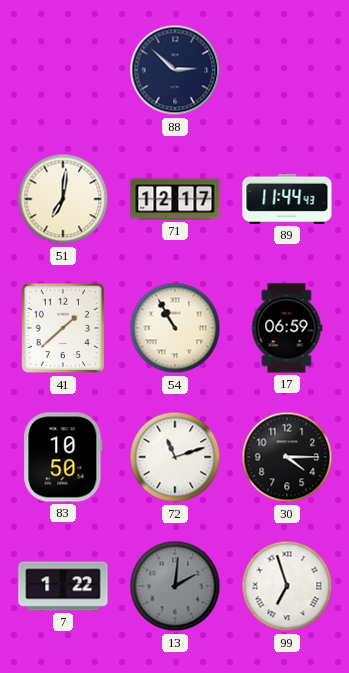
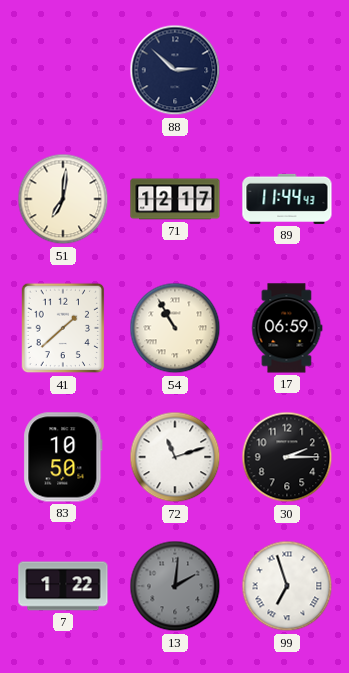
30: 4:15 -> 2:15 (287, 457)
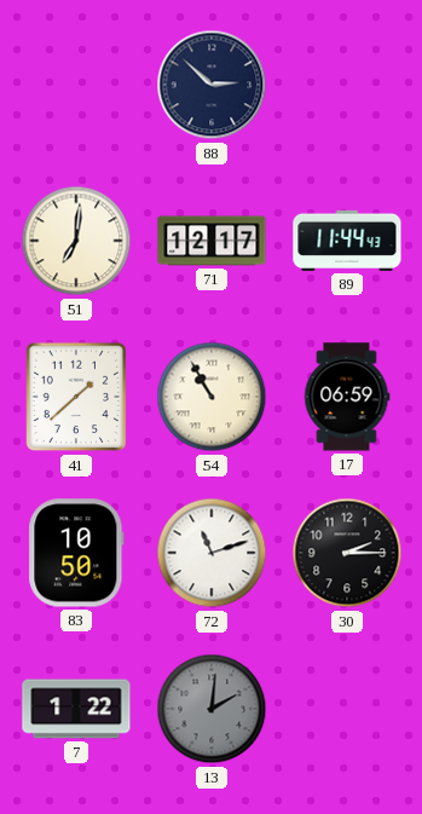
99: 6:57 -> none (287, 586)
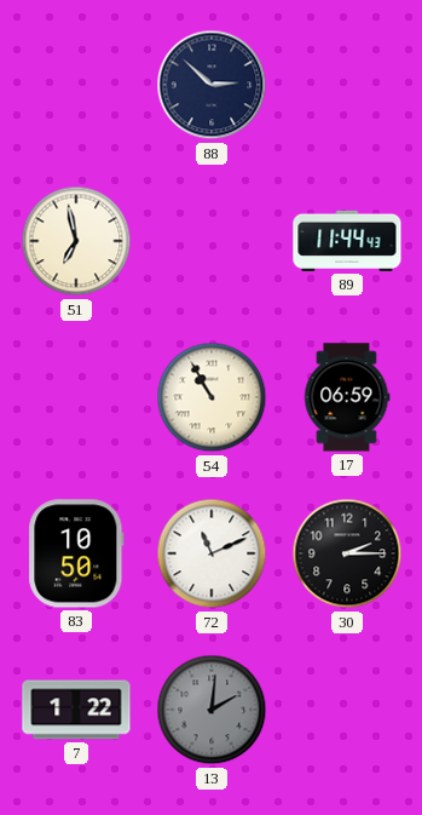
51: 7:01 -> 6:58 (76, 241)
71: 12:17 -> none (212, 241)
41: 1:38 -> none (76, 397)
72: 11:12 -> 11:11 (212, 553)
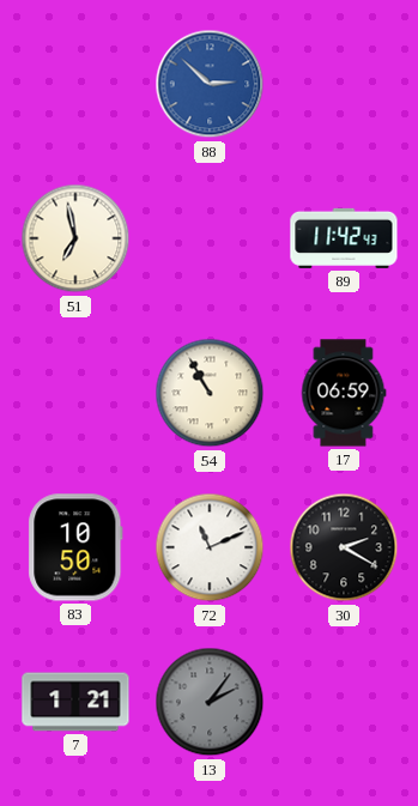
88 dial: navy -> blue (210, 84)
89: 11:44 -> 11:42 (344, 238)
30: 2:15 -> 2:20 (344, 547)
7: 1:22 -> 1:21 (75, 702)
13: 2:01 -> 2:06 (210, 702)
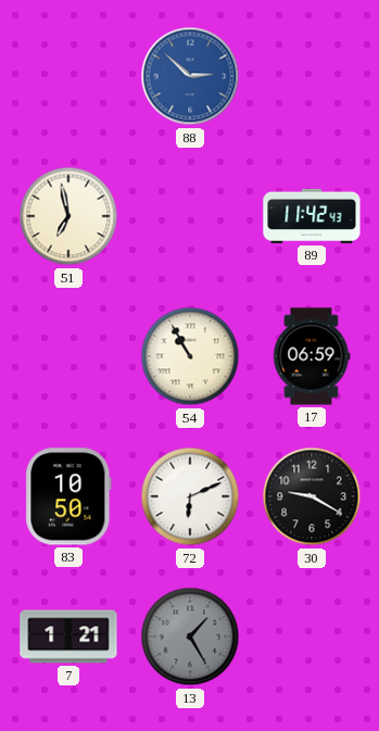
72: 11:11 -> 6:11 (190, 496)
30: 2:20 -> 9:20 (312, 496)
13: 2:06 -> 1:25 (190, 637)
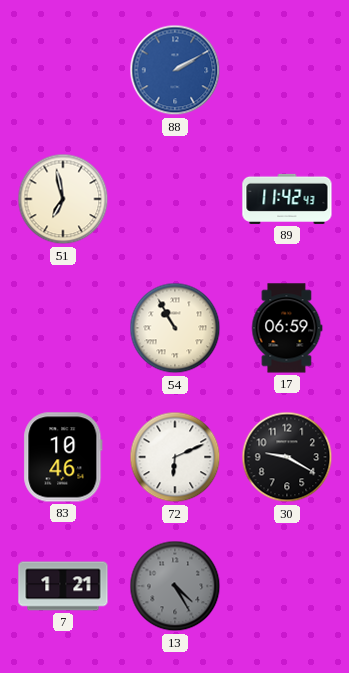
88: 2:52 -> 2:10 (175, 70)
83: 10:50 -> 10:46 (63, 457)
13: 1:25 -> 4:25 (175, 586)
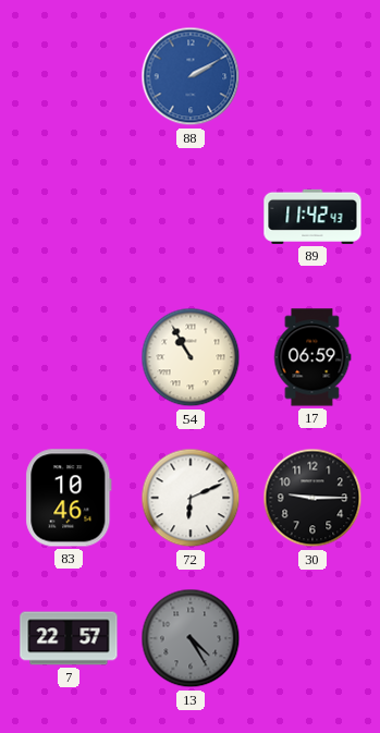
51: 6:58 -> none (63, 199)
30: 9:20 -> 9:15 (312, 498)
7: 1:21 -> 22:57 (69, 638)
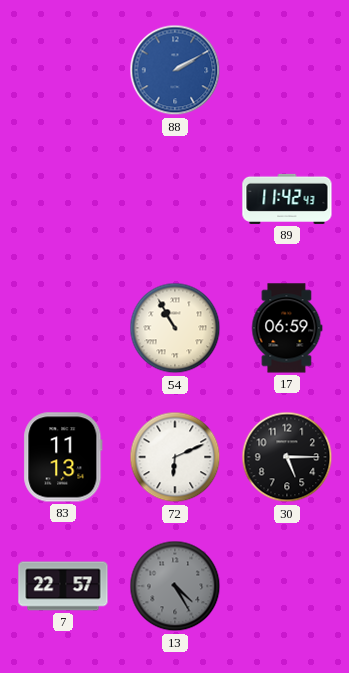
83: 10:46 -> 11:13 (63, 457)
30: 9:15 -> 5:15 (287, 457)
